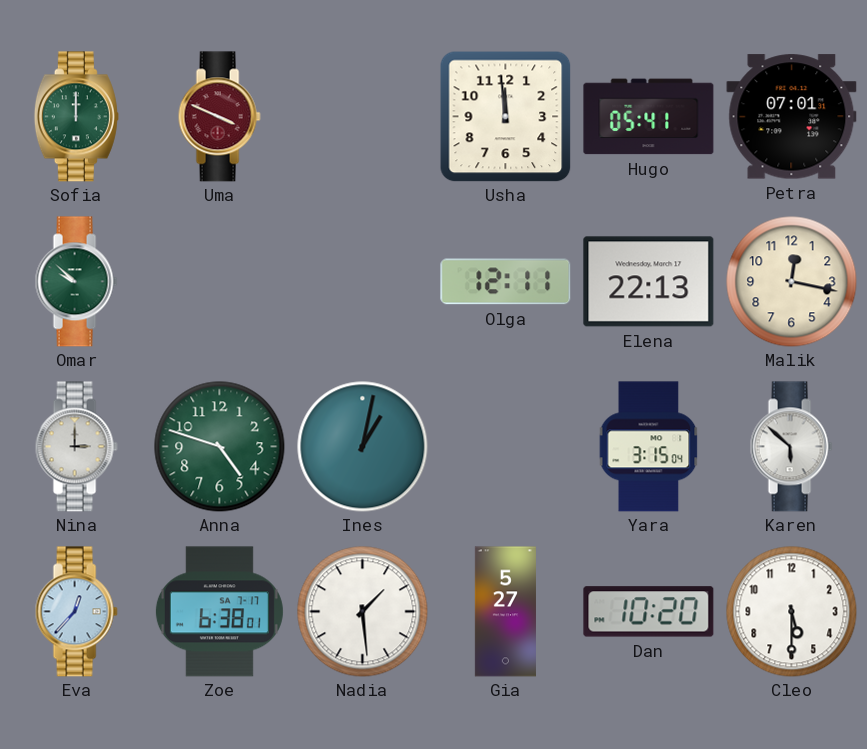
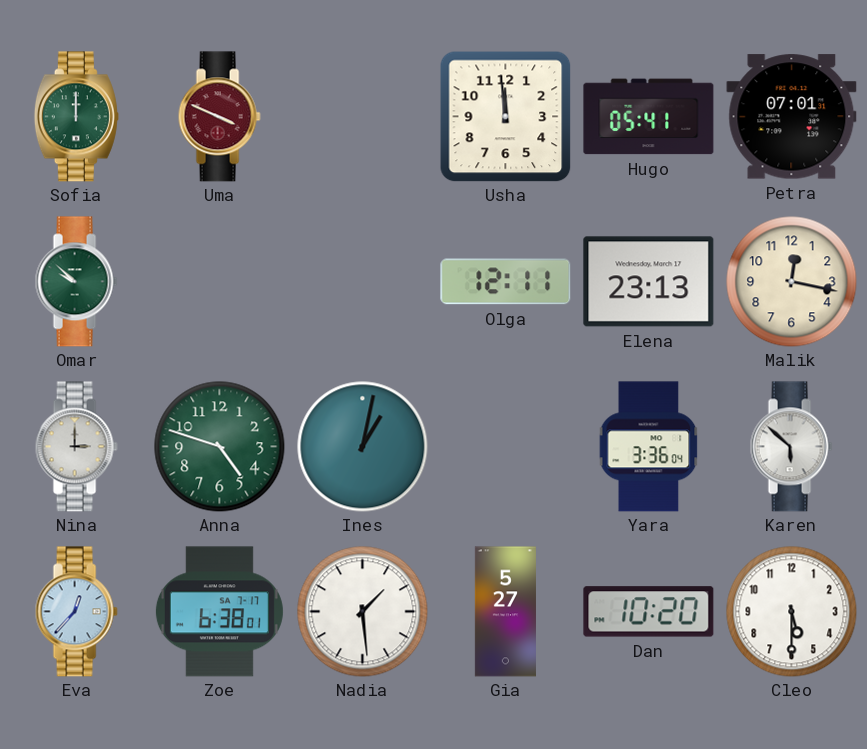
Elena: 22:13 -> 23:13 (649, 282)
Yara: 3:15 -> 3:36 (649, 447)
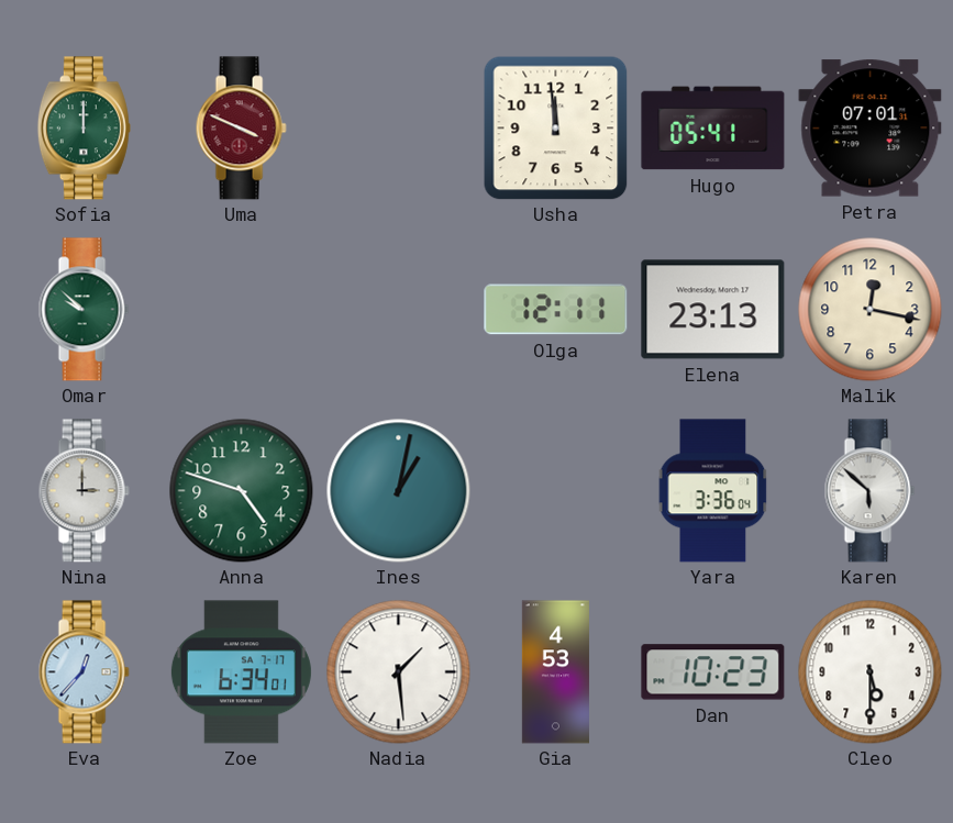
Zoe: 6:38 -> 6:34 (241, 672)
Gia: 5:27 -> 4:53 (555, 672)
Dan: 10:20 -> 10:23 (713, 672)
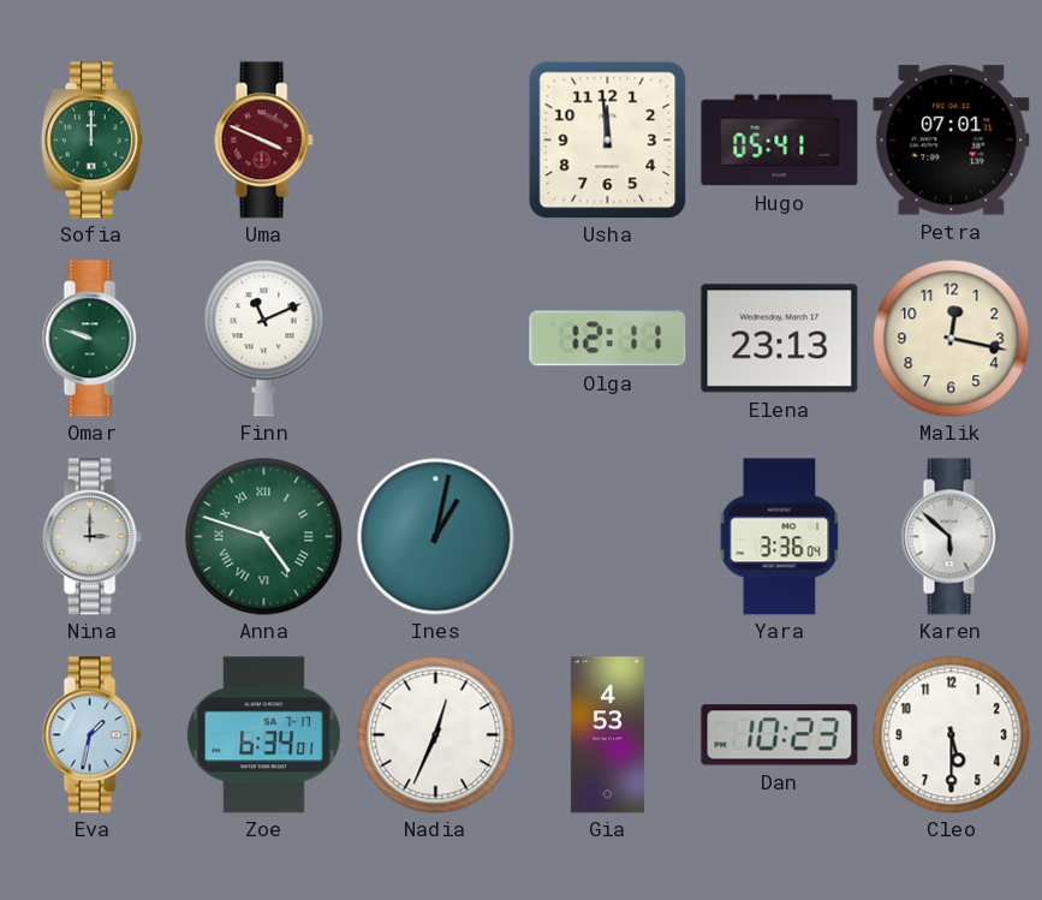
Omar: 9:52 -> 9:48 (91, 339)
Finn: none -> 11:11 (264, 339)
Anna numerals: Arabic -> Roman (264, 537)
Eva: 12:37 -> 1:32 (91, 735)
Nadia: 1:29 -> 12:34 (436, 735)
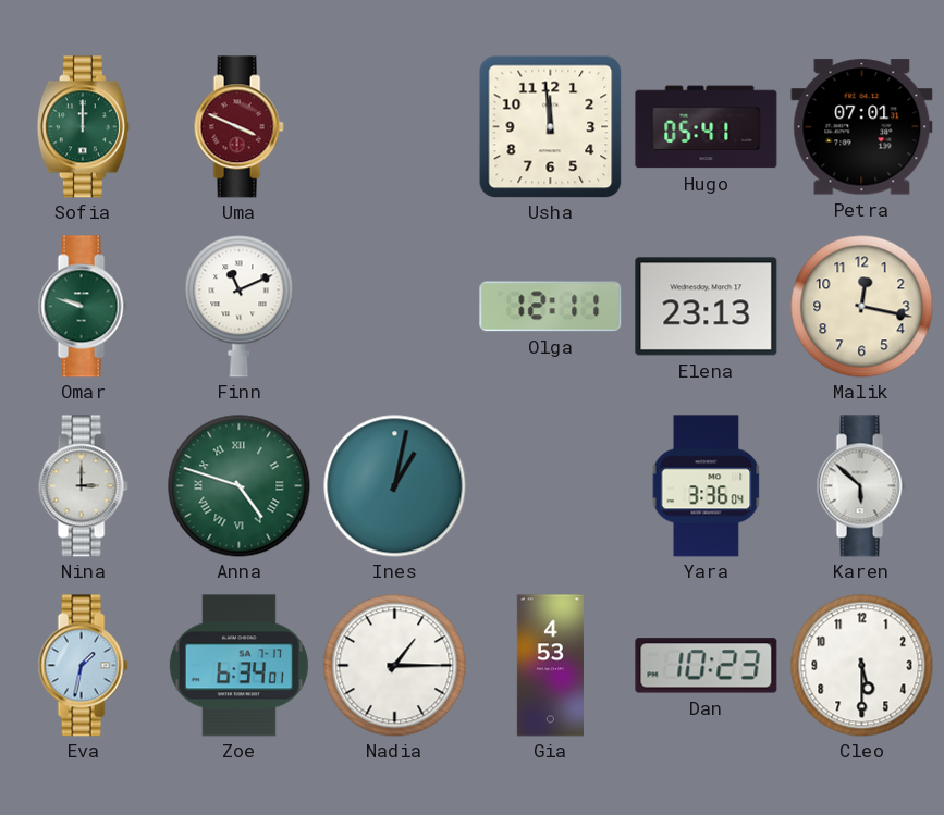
Nadia: 12:34 -> 1:15 (395, 666)
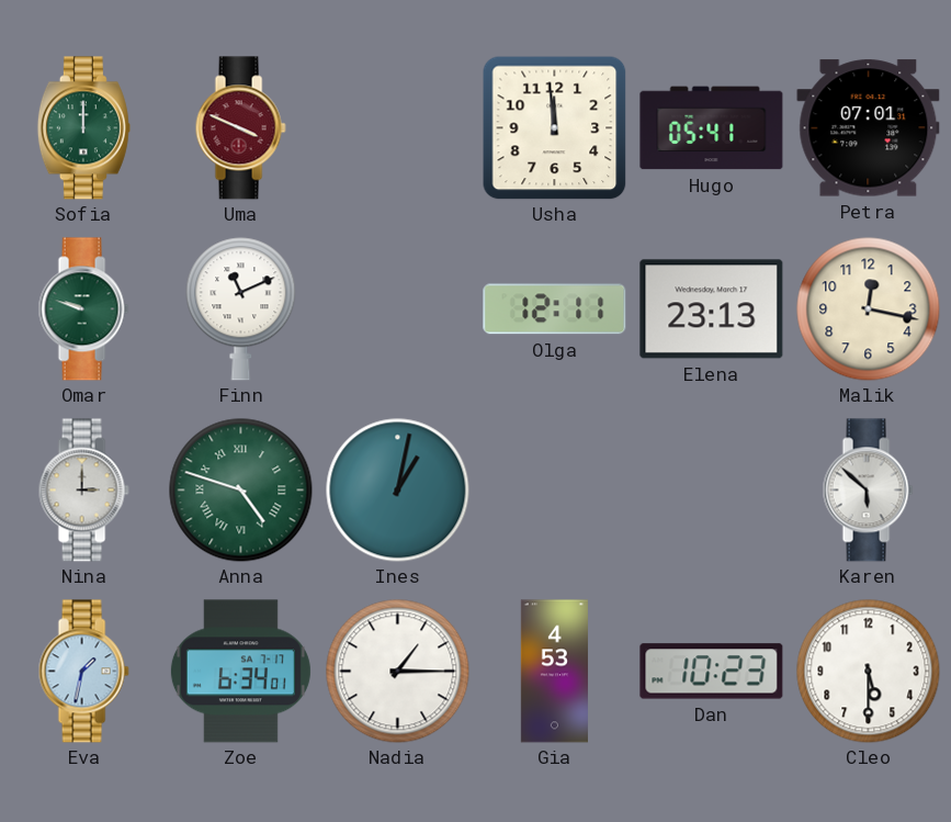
Yara: 3:36 -> none (707, 486)
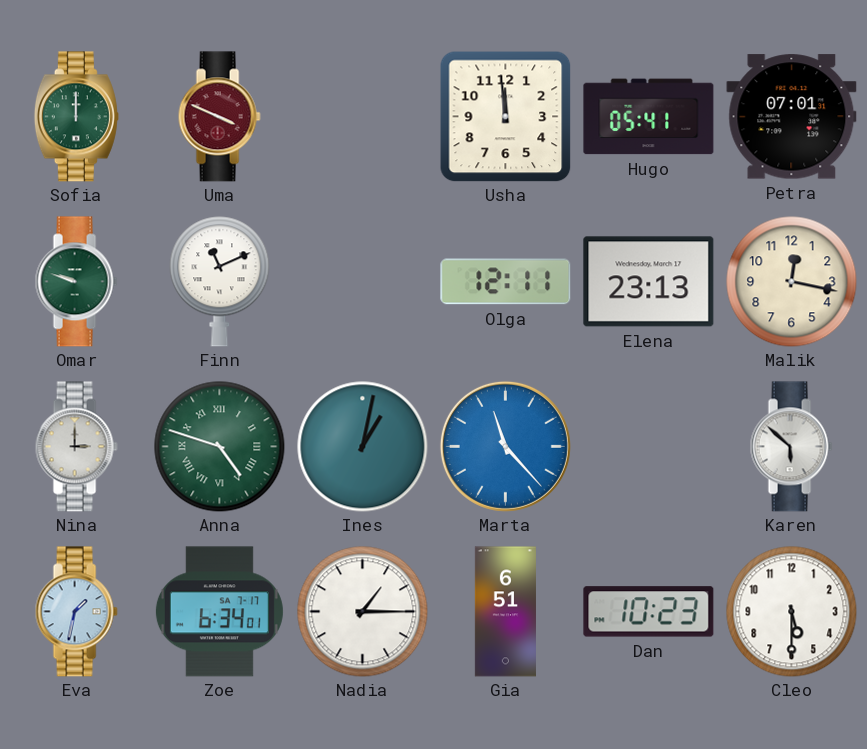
Marta: none -> 11:23 (505, 446)
Gia: 4:53 -> 6:51 (505, 612)
